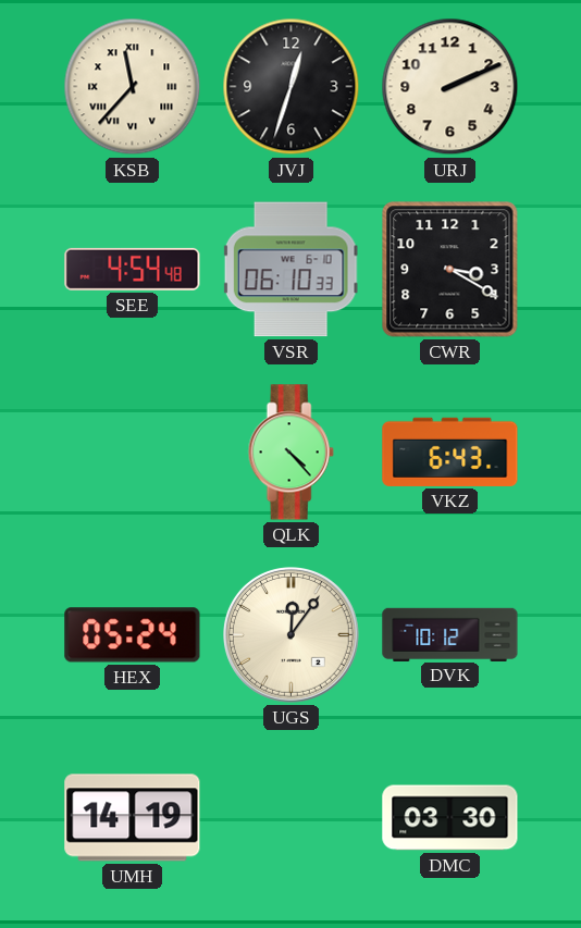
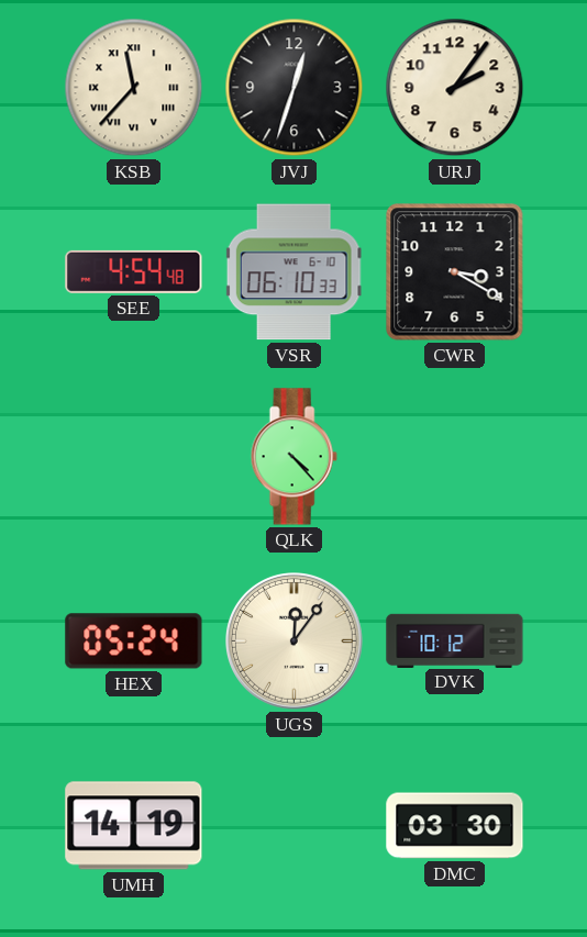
URJ: 2:11 -> 2:06 (455, 88)
VKZ: 6:43 -> none (450, 451)
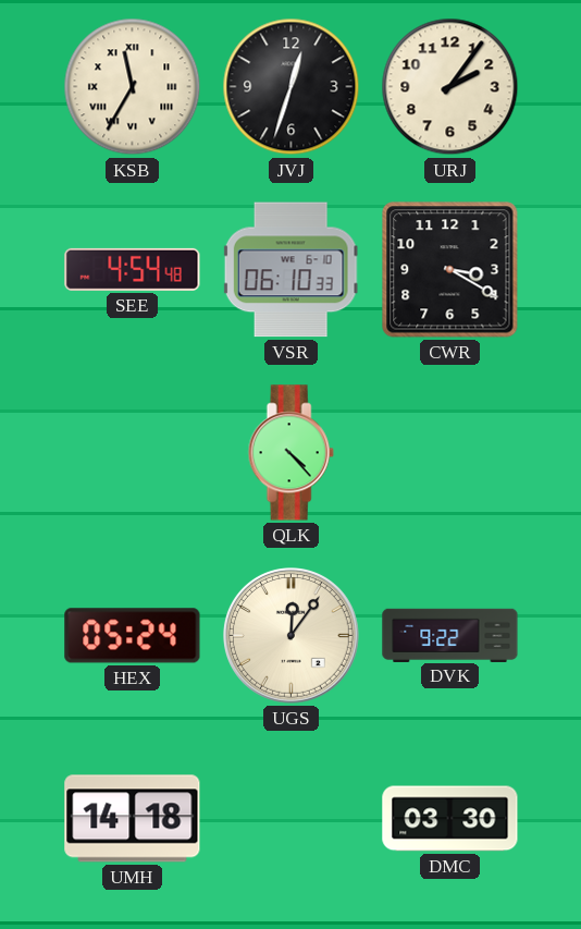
KSB: 11:37 -> 11:35 (133, 87)
DVK: 10:12 -> 9:22 (450, 635)
UMH: 14:19 -> 14:18 (133, 819)
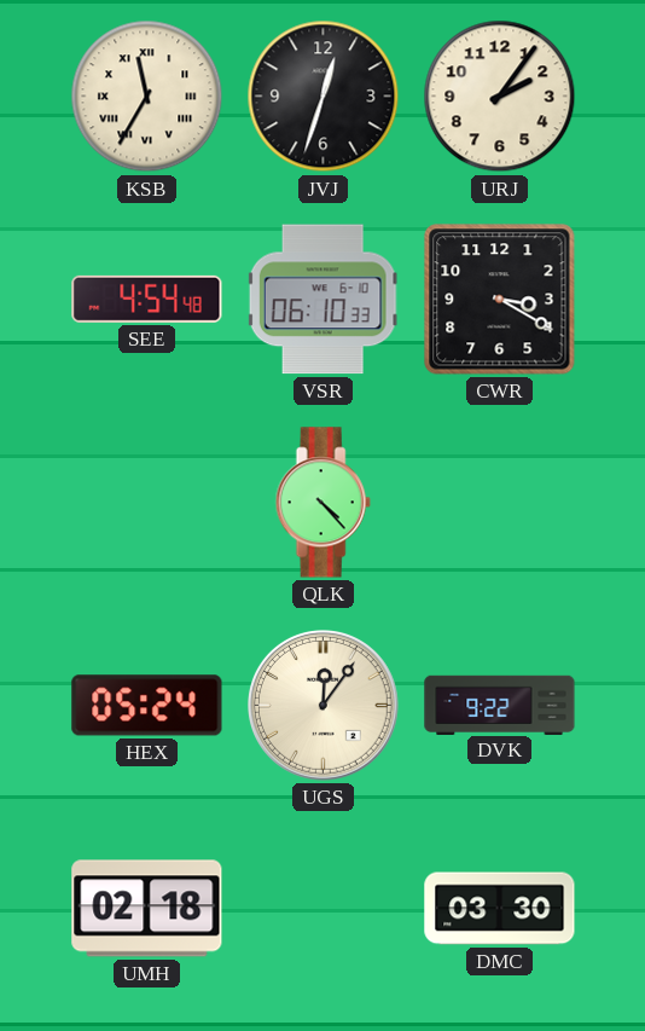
UMH: 14:18 -> 02:18 (147, 909)
